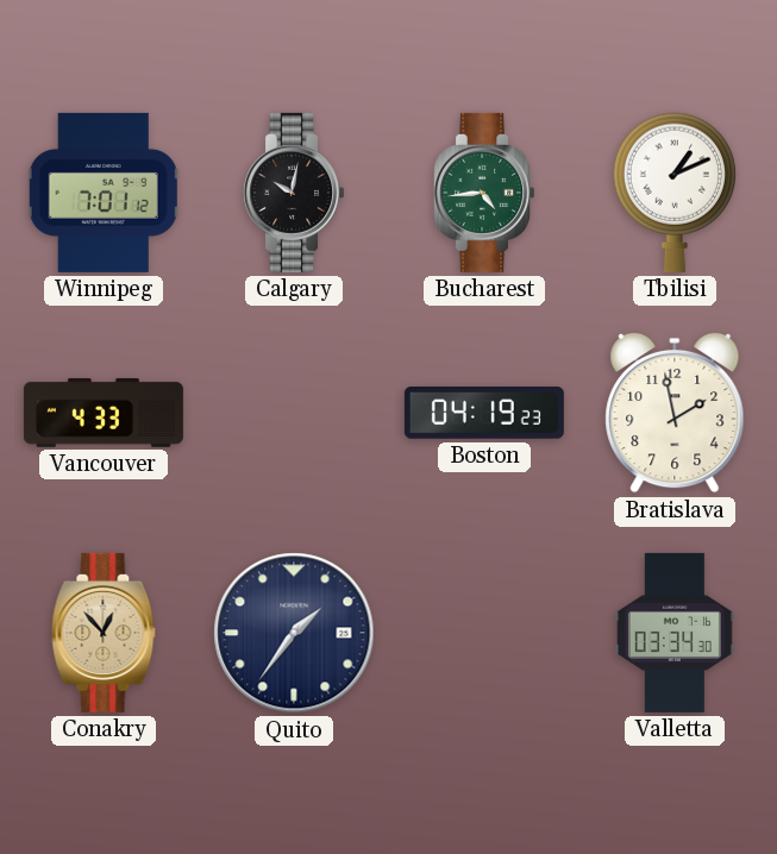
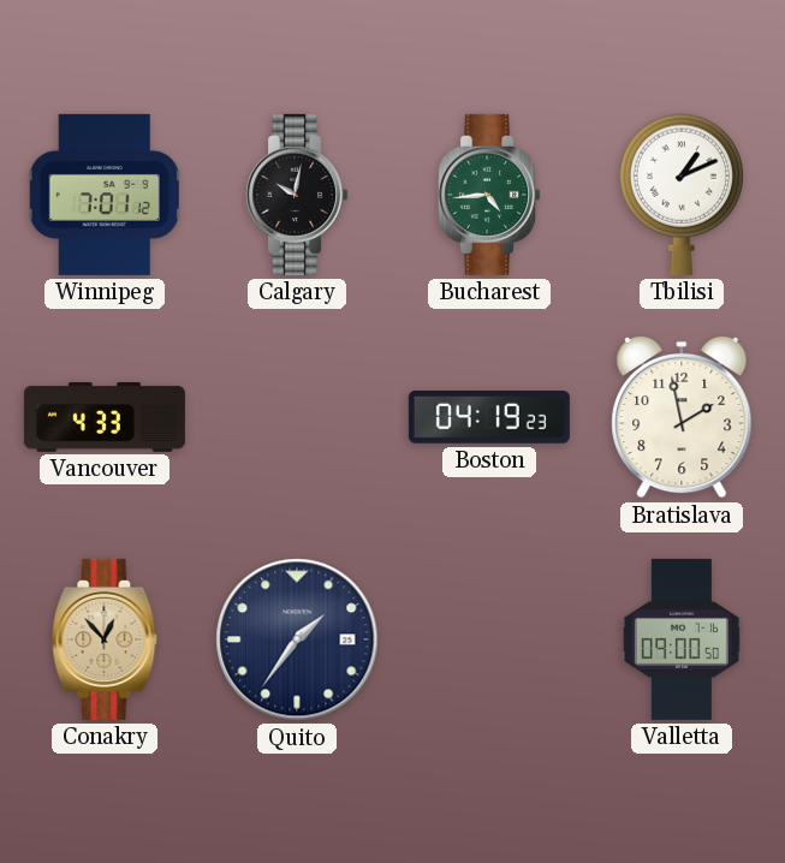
Valletta: 03:34 -> 09:00 (682, 639)
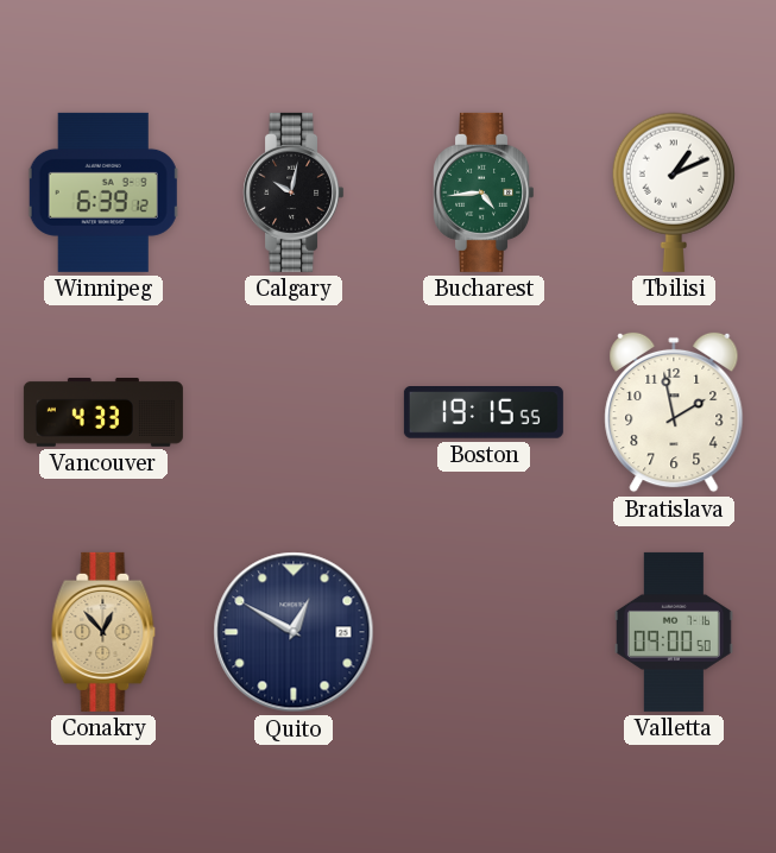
Winnipeg: 7:01 -> 6:39 (103, 192)
Boston: 04:19 -> 19:15 (484, 413)
Quito: 1:36 -> 12:50 (294, 632)
